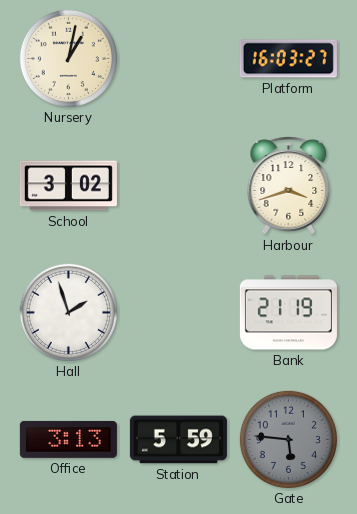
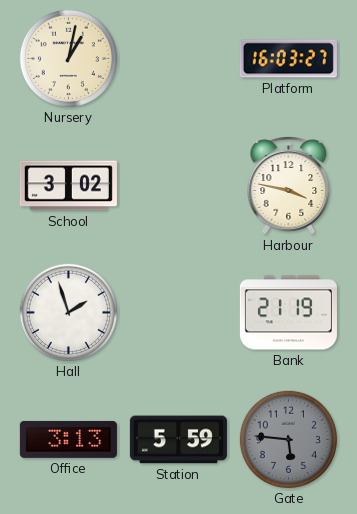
Harbour: 3:42 -> 3:47 (289, 186)
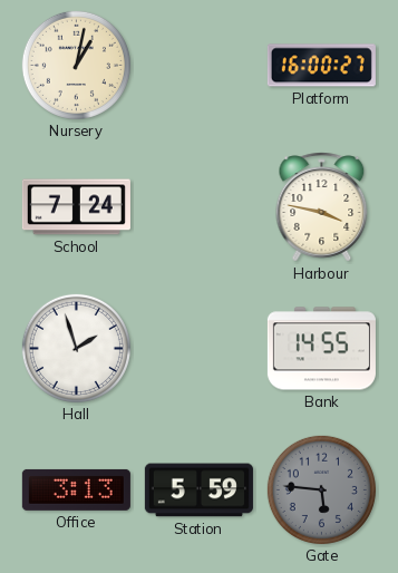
Platform: 16:03 -> 16:00 (321, 66)
School: 3:02 -> 7:24 (76, 207)
Bank: 21:19 -> 14:55 (321, 349)
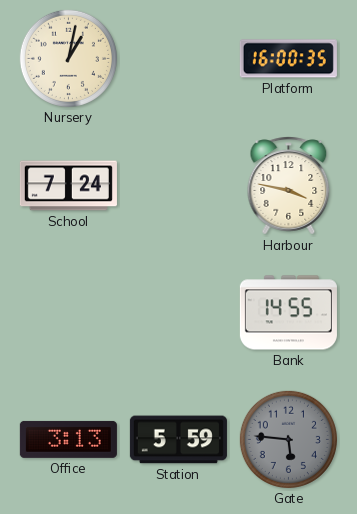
Platform: 16:00:27 -> 16:00:35 (288, 59)
Hall: 1:57 -> none (76, 348)
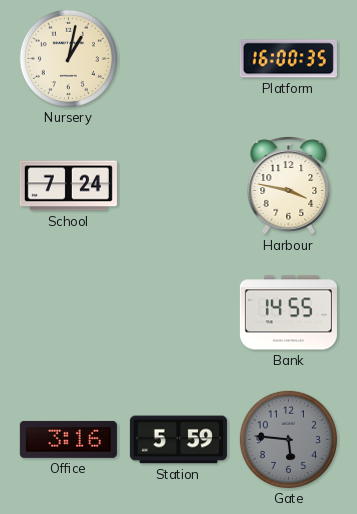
Office: 3:13 -> 3:16 (68, 439)
